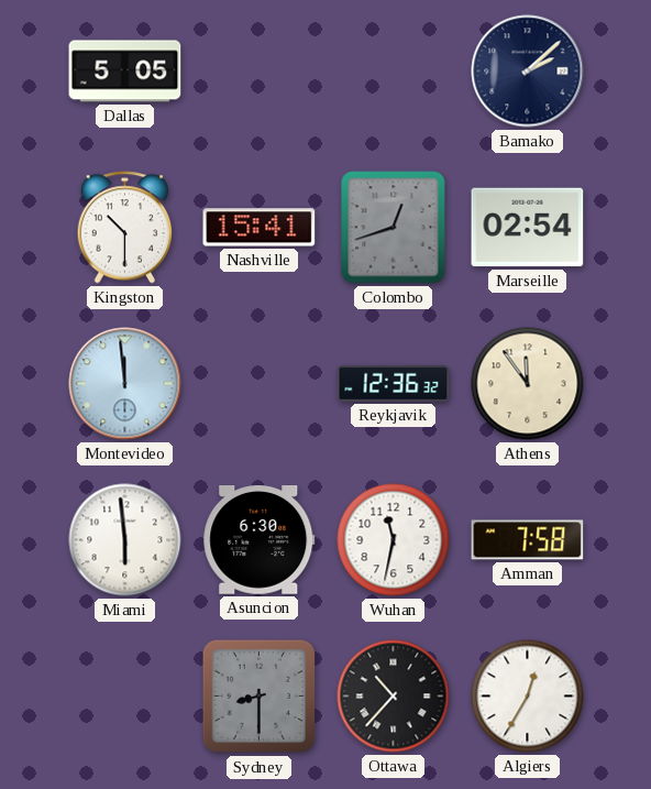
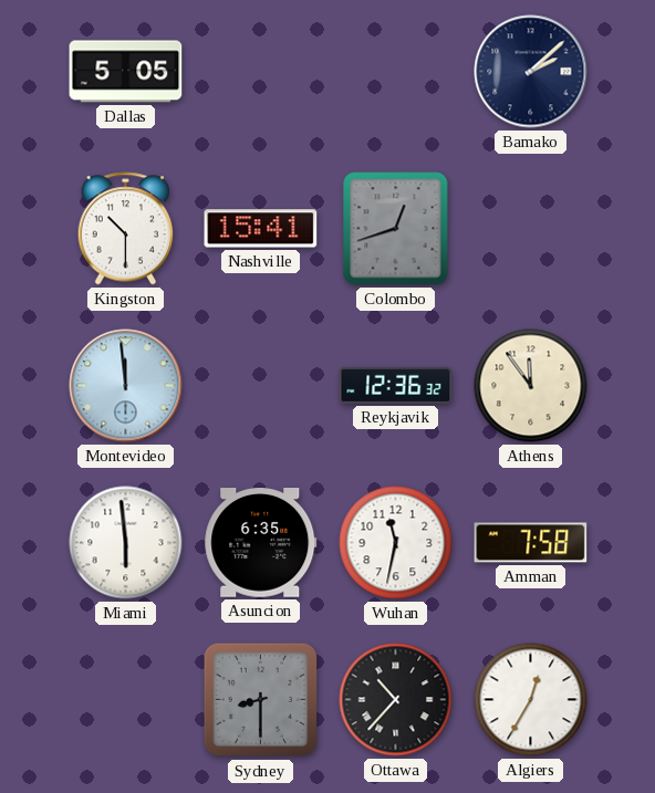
Marseille: 02:54 -> none (528, 228)
Asuncion: 6:30 -> 6:35 (261, 543)
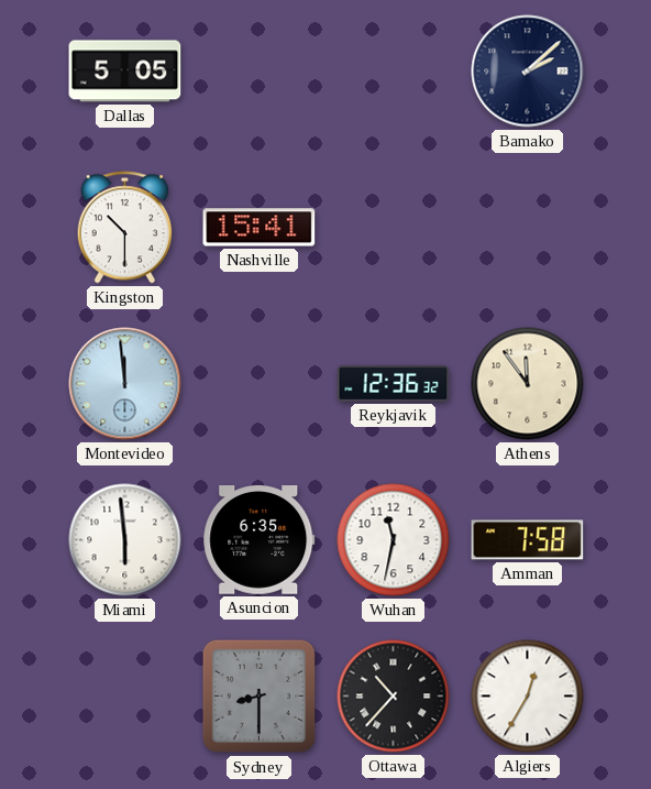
Colombo: 12:42 -> none (396, 229)
